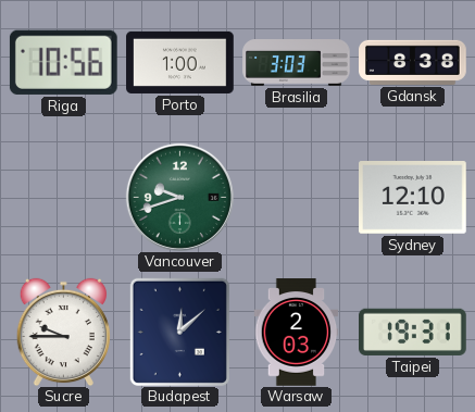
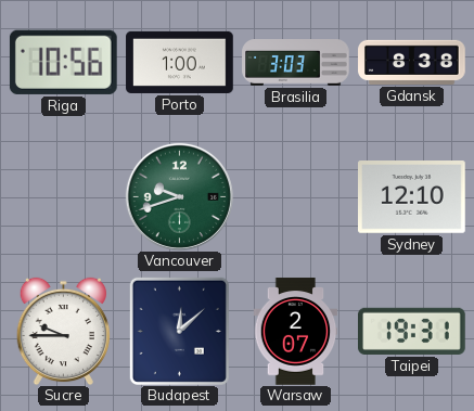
Warsaw: 2:03 -> 2:07 (296, 332)
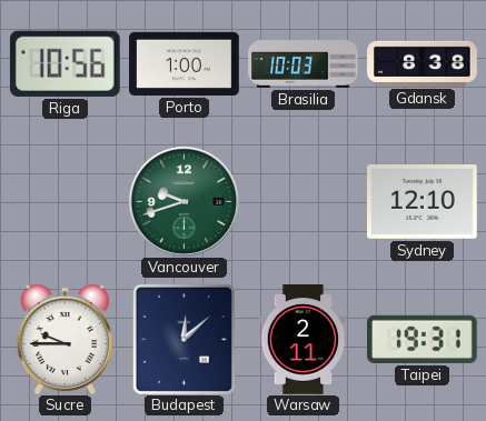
Brasilia: 3:03 -> 10:03 (304, 64)
Warsaw: 2:07 -> 2:11 (304, 340)
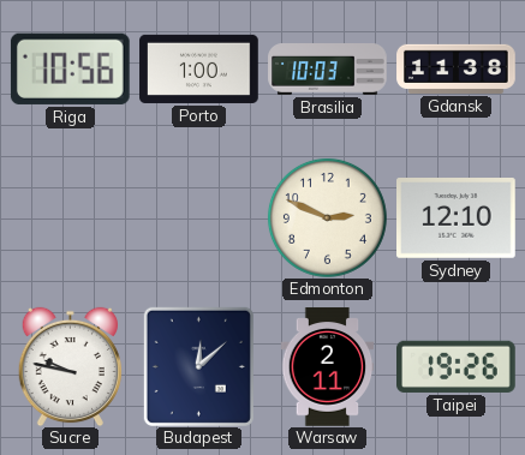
Gdansk: 8:38 -> 11:38 (457, 68)
Vancouver: 9:42 -> none (184, 201)
Edmonton: none -> 2:49 (327, 217)
Sucre: 9:45 -> 9:47 (70, 366)
Taipei: 19:31 -> 19:26 (457, 366)
